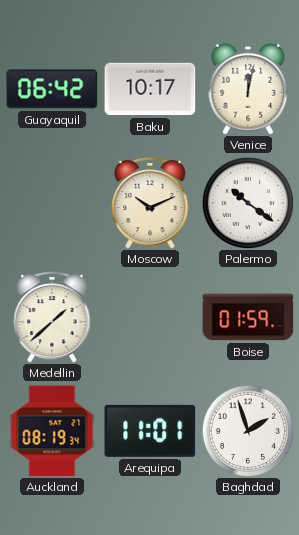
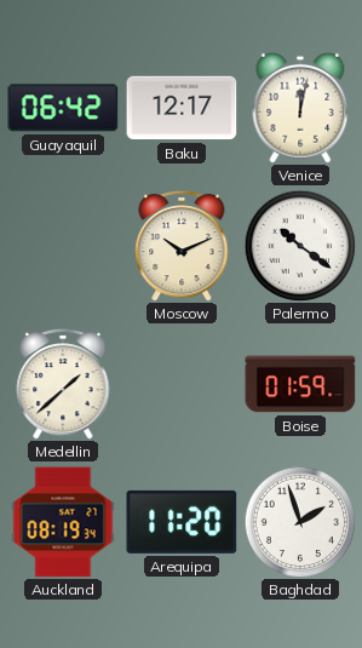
Baku: 10:17 -> 12:17 (182, 108)
Arequipa: 11:01 -> 11:20 (182, 522)
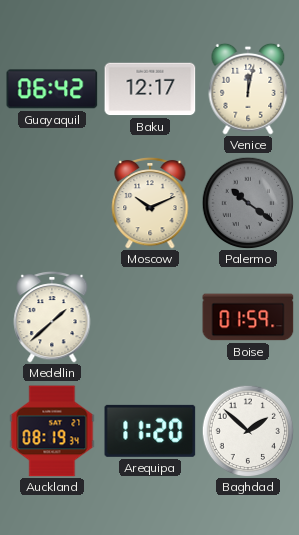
Palermo dial: white -> grey (248, 203)
Baghdad: 1:57 -> 1:52 (248, 431)
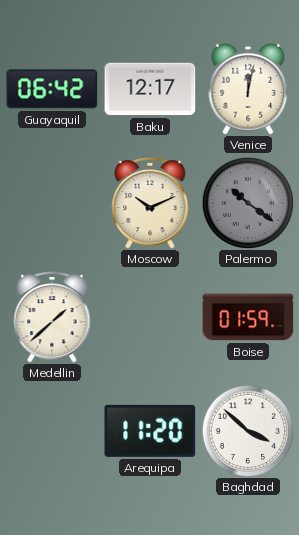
Auckland: 08:19 -> none (52, 431)
Baghdad: 1:52 -> 3:52 (248, 431)
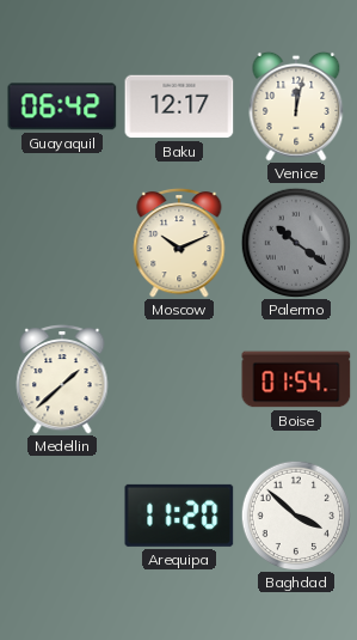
Boise: 01:59 -> 01:54 (296, 379)
